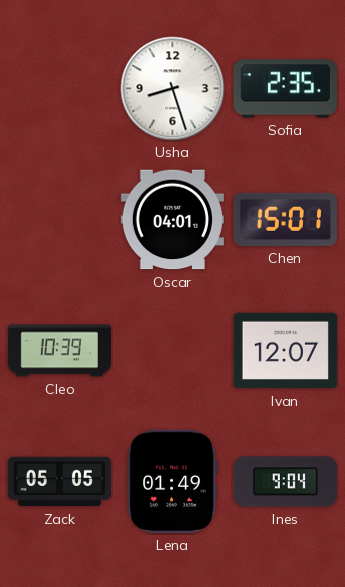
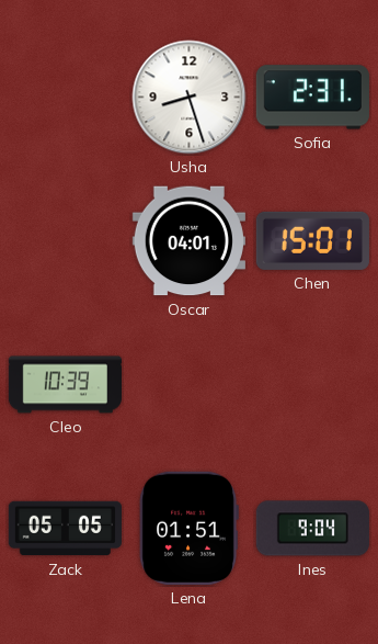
Sofia: 2:35 -> 2:31 (312, 98)
Ivan: 12:07 -> none (285, 351)
Lena: 01:49 -> 01:51 (188, 528)
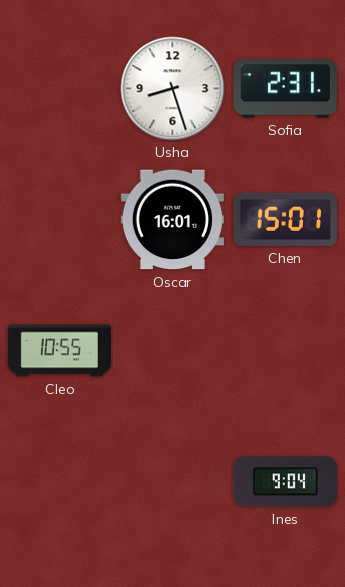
Oscar: 04:01 -> 16:01 (172, 220)
Cleo: 10:39 -> 10:55 (59, 351)
Zack: 05:05 -> none (65, 529)
Lena: 01:51 -> none (188, 528)
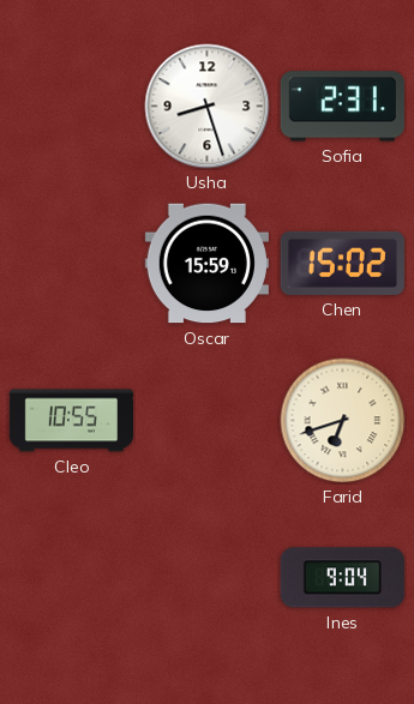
Oscar: 16:01 -> 15:59 (206, 264)
Chen: 15:01 -> 15:02 (342, 263)
Farid: none -> 6:42 (343, 421)
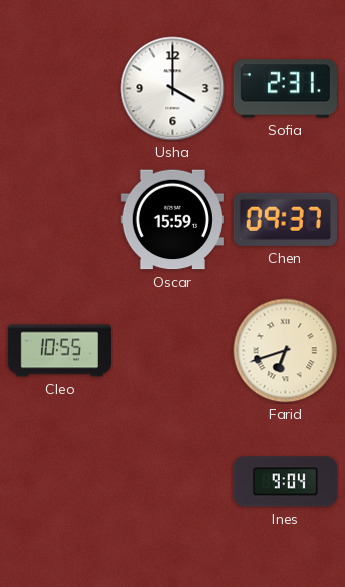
Usha: 8:27 -> 4:00 (173, 89)
Chen: 15:02 -> 09:37 (285, 219)
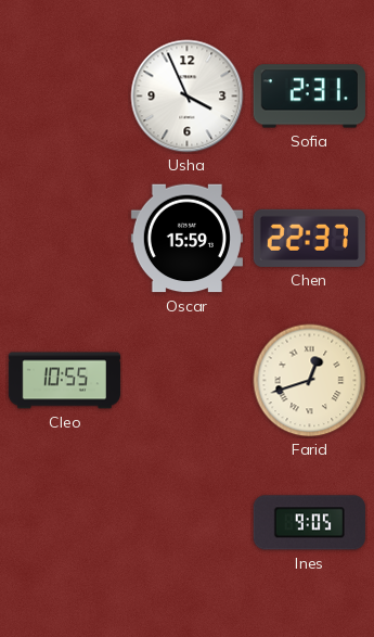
Usha: 4:00 -> 3:56 (188, 97)
Chen: 09:37 -> 22:37 (309, 238)
Farid: 6:42 -> 12:42 (310, 381)
Ines: 9:04 -> 9:05 (309, 523)
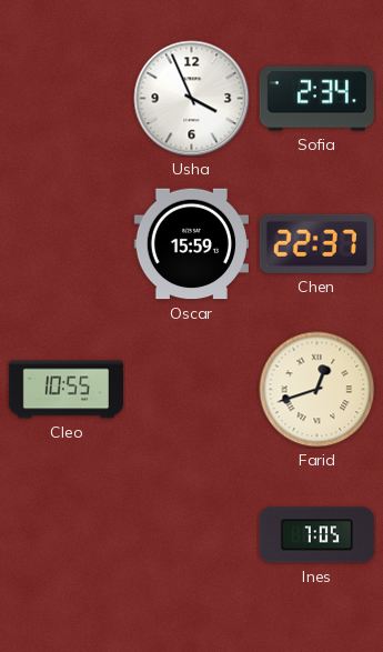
Sofia: 2:31 -> 2:34 (316, 99)
Ines: 9:05 -> 7:05 (316, 535)
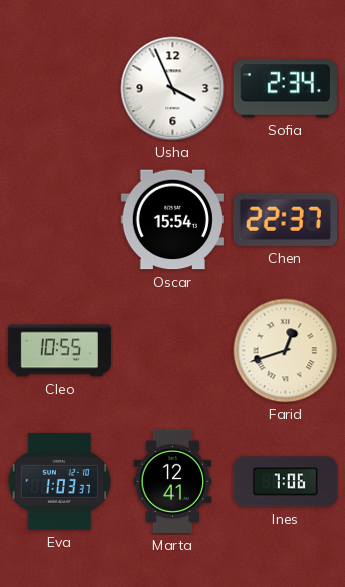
Oscar: 15:59 -> 15:54 (172, 220)
Eva: none -> 1:03 (59, 481)
Marta: none -> 12:41 (173, 481)
Ines: 7:05 -> 7:06 (285, 482)
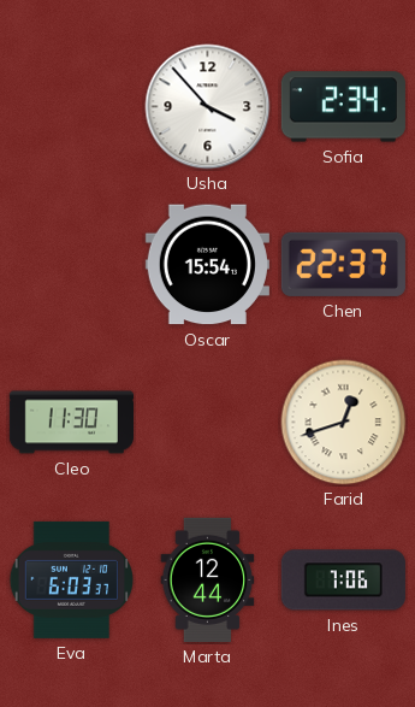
Usha: 3:56 -> 3:53 (208, 107)
Cleo: 10:55 -> 11:30 (71, 423)
Eva: 1:03 -> 6:03 (71, 579)
Marta: 12:41 -> 12:44 (208, 579)
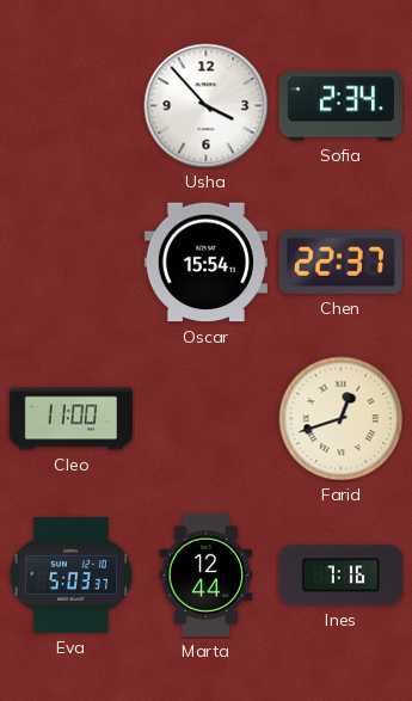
Cleo: 11:30 -> 11:00 (70, 419)
Eva: 6:03 -> 5:03 (70, 574)
Ines: 7:06 -> 7:16 (340, 576)
